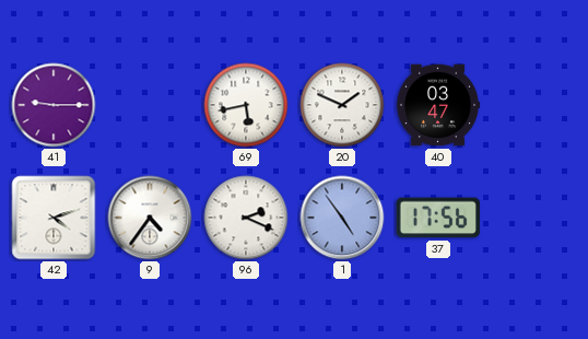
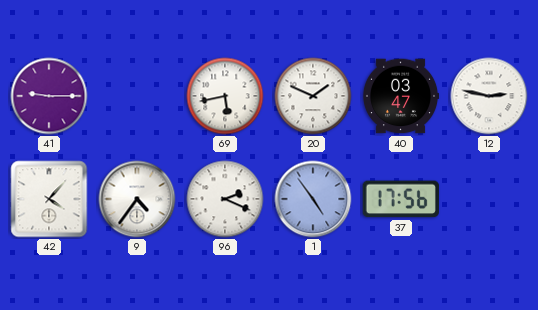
12: none -> 2:47 (489, 96)
42: 4:12 -> 4:07 (49, 199)
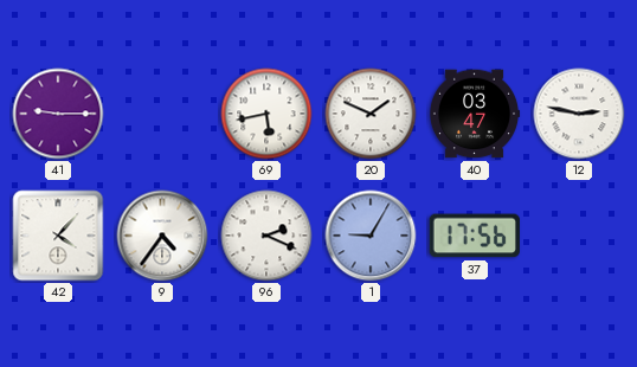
1: 4:54 -> 9:05 (371, 236)
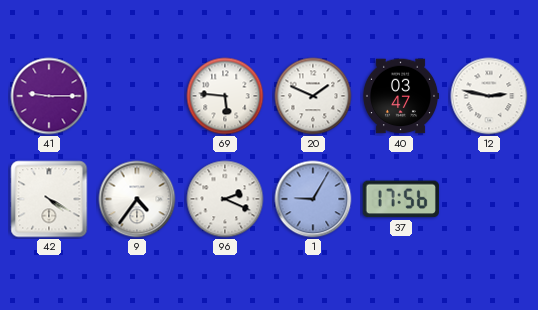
69: 5:43 -> 5:46 (225, 96)
42: 4:07 -> 4:20 (49, 199)
